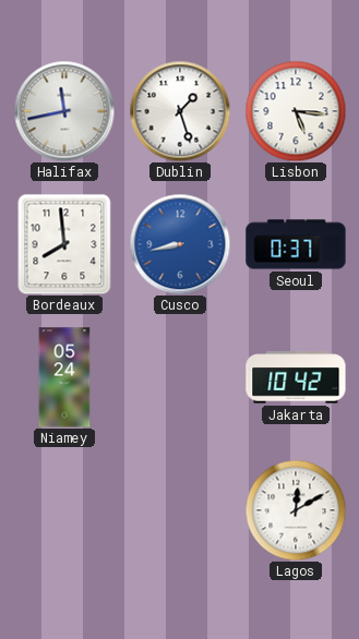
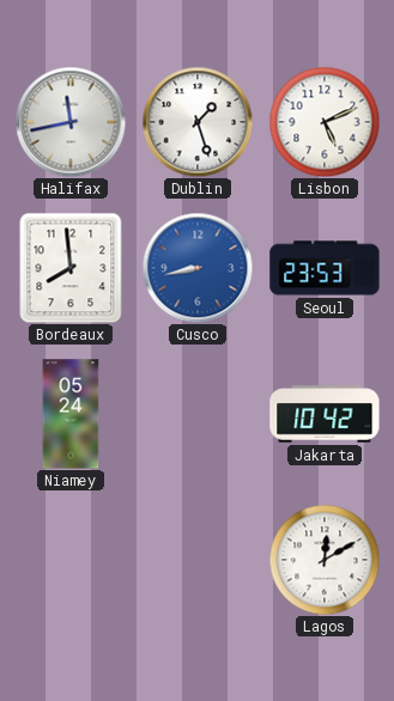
Lisbon: 5:16 -> 5:11 (325, 122)
Seoul: 0:37 -> 23:53 (325, 268)
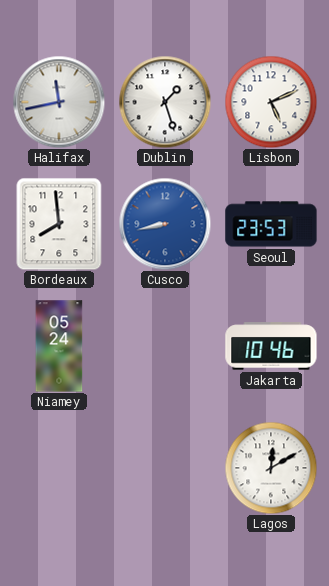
Jakarta: 10:42 -> 10:46 (271, 346)
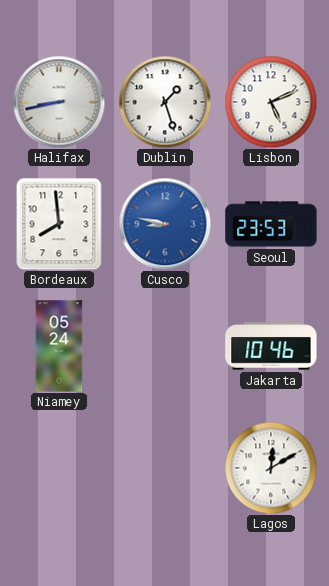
Halifax: 11:43 -> 8:43 (59, 102)
Cusco: 8:43 -> 8:47 (165, 224)
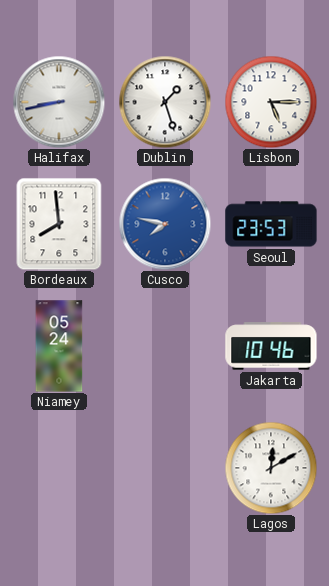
Lisbon: 5:11 -> 5:15 (271, 102)
Cusco: 8:47 -> 7:47 (165, 224)
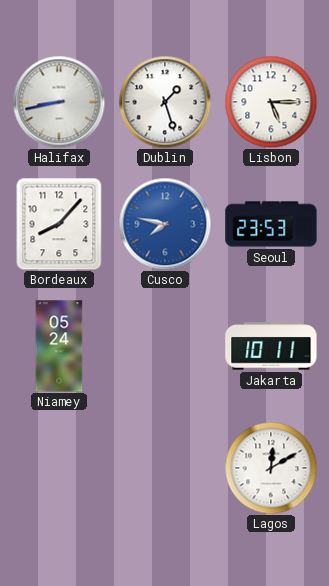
Bordeaux: 7:59 -> 8:07 (59, 224)
Jakarta: 10:46 -> 10:11 (271, 346)
